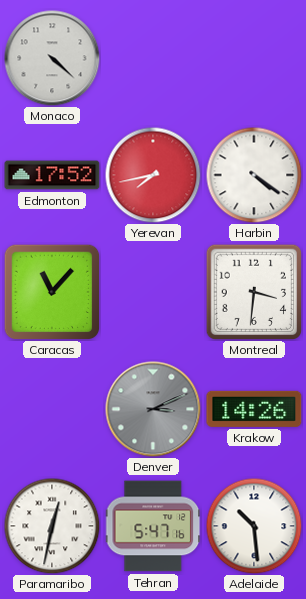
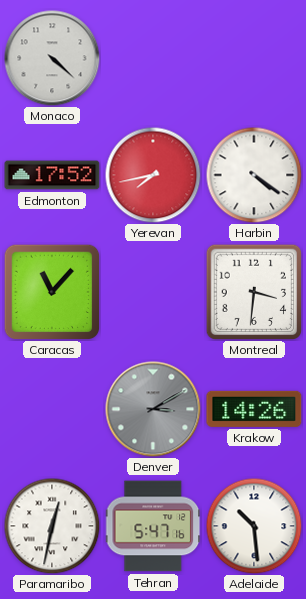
Denver: 3:11 -> 3:10 (153, 409)
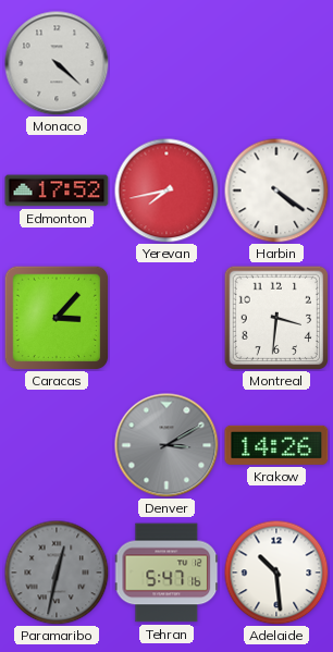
Caracas: 11:07 -> 3:07 (57, 318)
Paramaribo dial: white -> grey (57, 573)
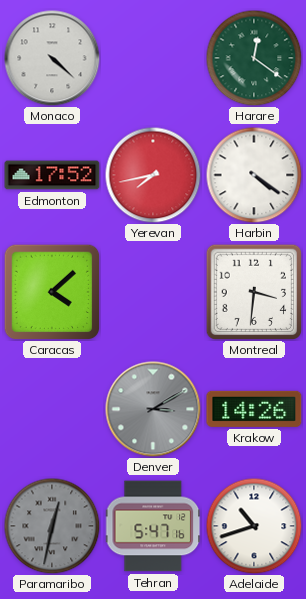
Harare: none -> 12:21 (254, 58)
Caracas: 3:07 -> 4:08 (52, 292)
Adelaide: 10:29 -> 10:42 (254, 526)
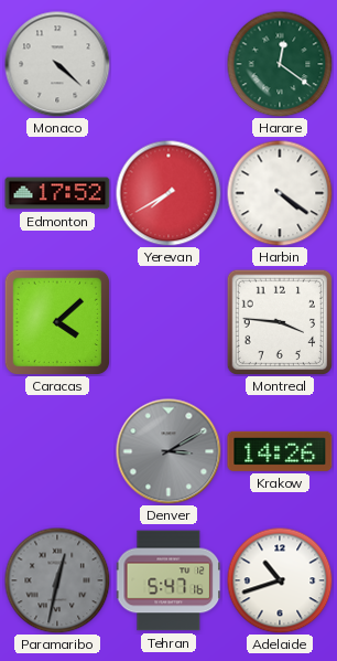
Yerevan: 7:43 -> 7:40 (168, 193)
Montreal: 3:31 -> 3:46 (280, 322)
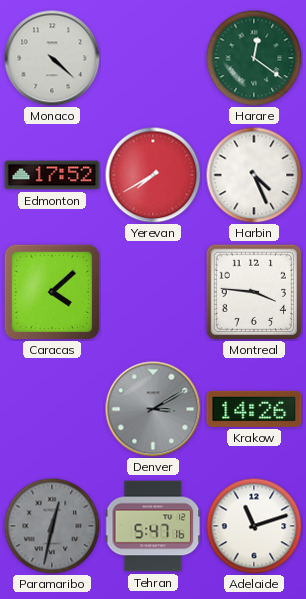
Harbin: 4:21 -> 4:26 (254, 175)
Adelaide: 10:42 -> 11:12 (254, 526)
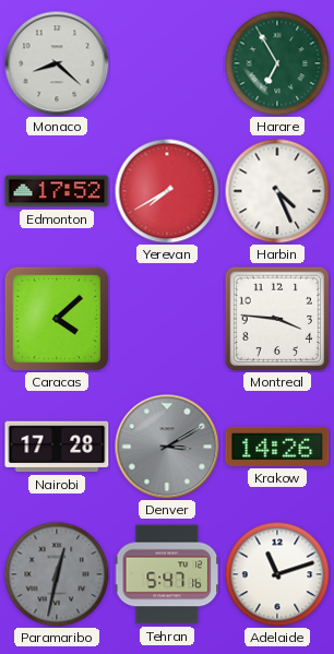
Monaco: 4:22 -> 8:22 (57, 63)
Harare: 12:21 -> 6:55 (277, 63)
Nairobi: none -> 17:28 (57, 447)
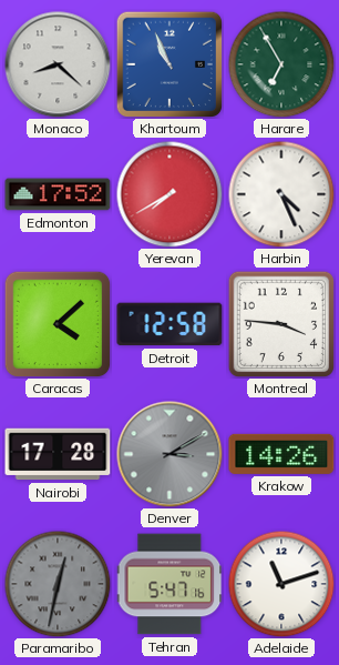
Khartoum: none -> 10:56 (169, 63)
Detroit: none -> 12:58 (169, 324)
